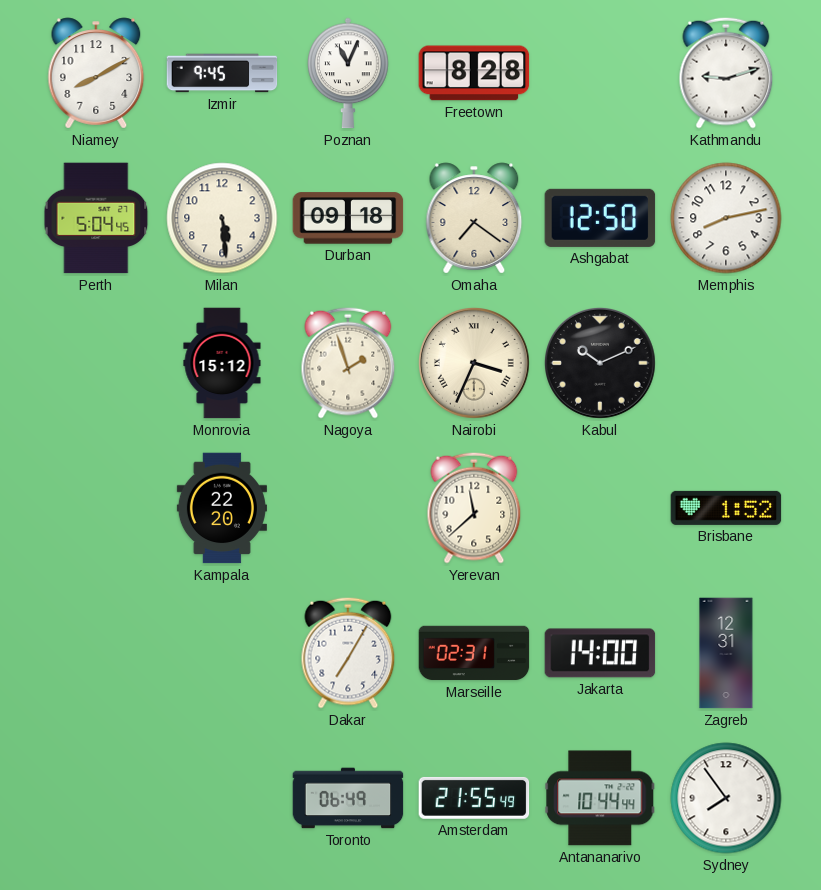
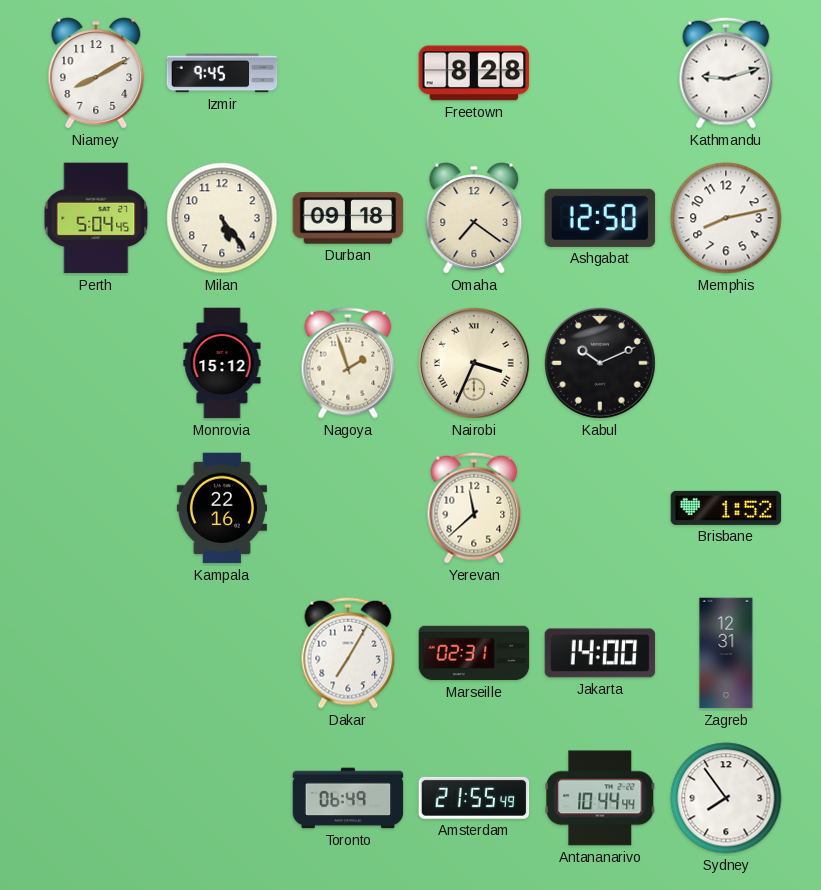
Poznan: 11:04 -> none (349, 73)
Milan: 5:29 -> 5:24 (222, 218)
Kampala: 22:20 -> 22:16 (222, 508)
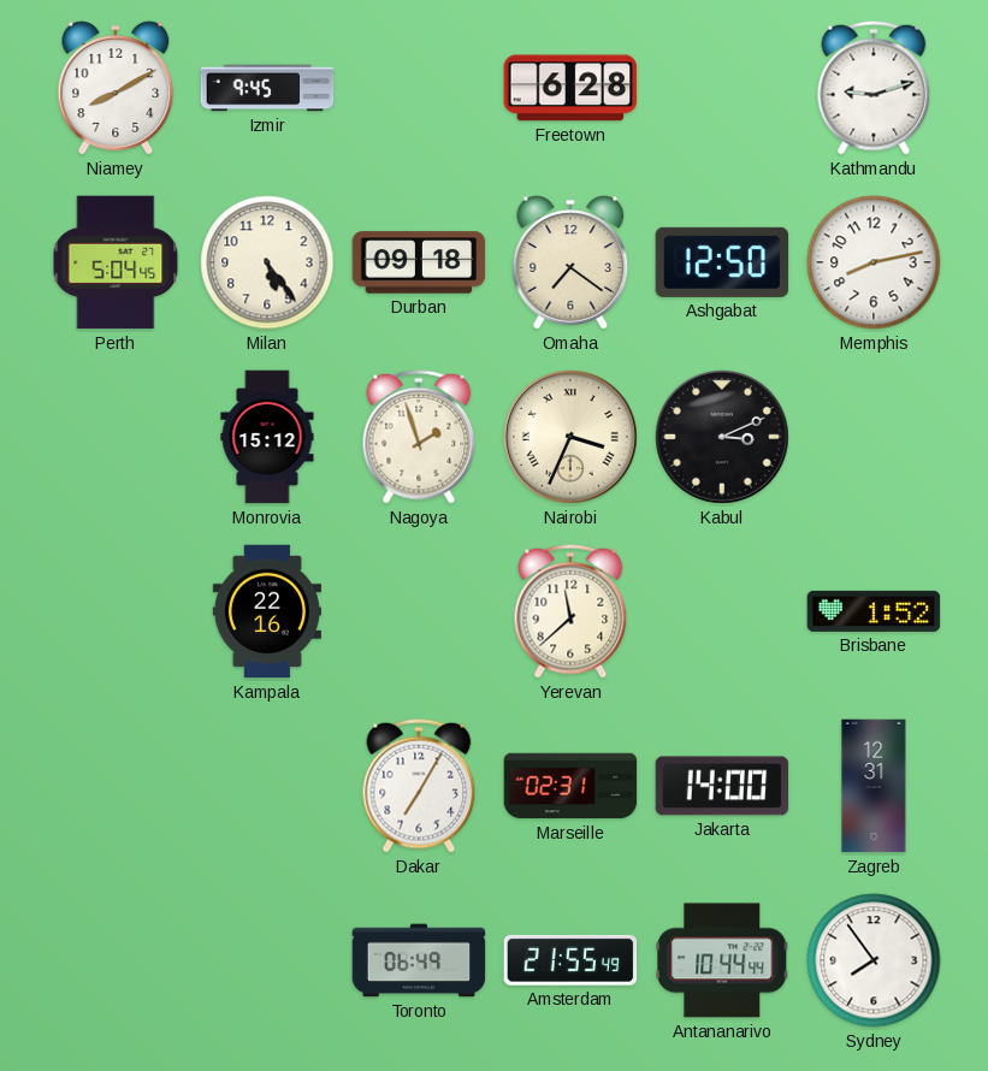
Freetown: 8:28 -> 6:28 (570, 88)
Kabul: 10:11 -> 3:11 (723, 438)
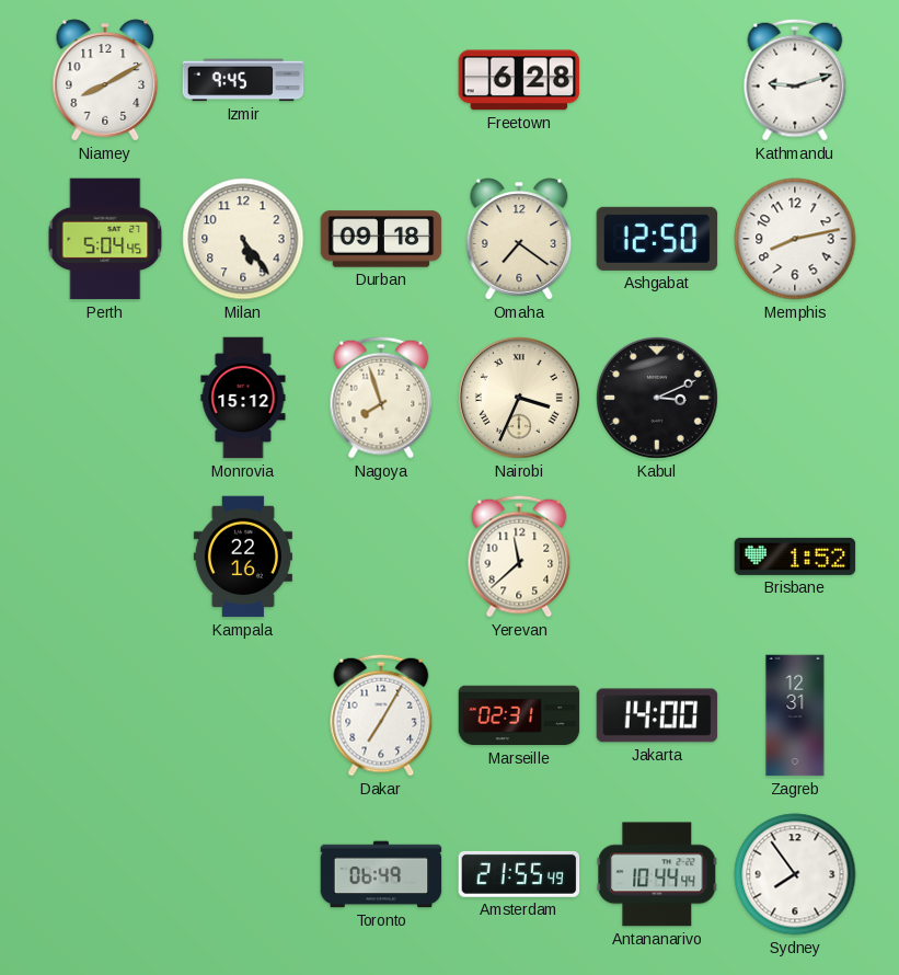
Nagoya: 1:57 -> 7:57 (381, 398)
